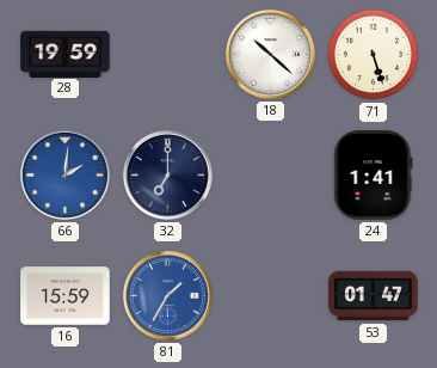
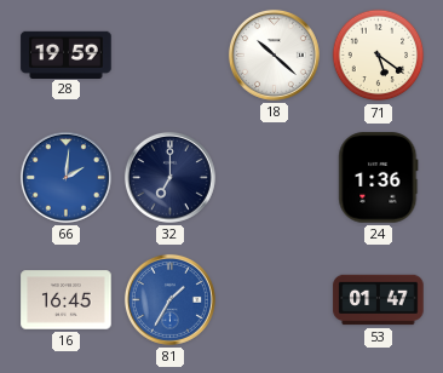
71: 5:27 -> 5:21 (379, 56)
24: 1:41 -> 1:36 (379, 178)
16: 15:59 -> 16:45 (67, 300)
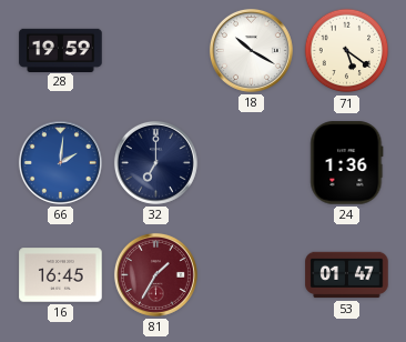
18: 10:22 -> 10:20 (251, 50)
81 dial: blue -> burgundy (155, 274)
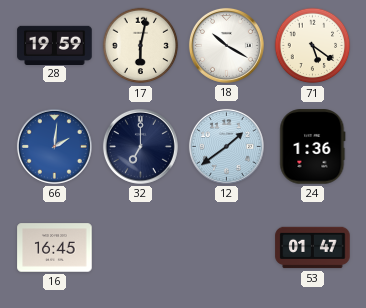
17: none -> 6:02 (141, 46)
12: none -> 1:39 (226, 146)
81: 1:35 -> none (155, 274)
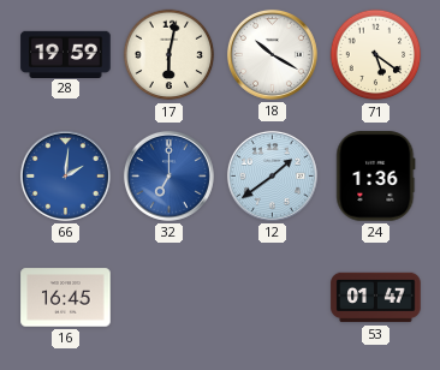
32 dial: navy -> blue (168, 175)
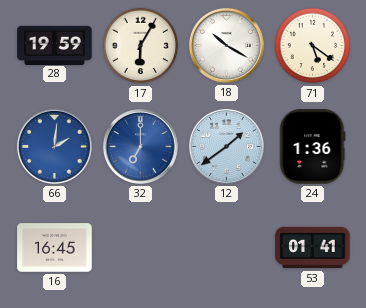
17: 6:02 -> 6:05 (141, 46)
53: 01:47 -> 01:41 (313, 248)
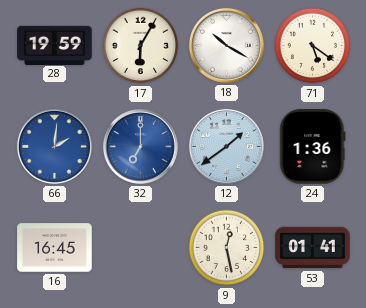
9: none -> 12:28 (227, 248)
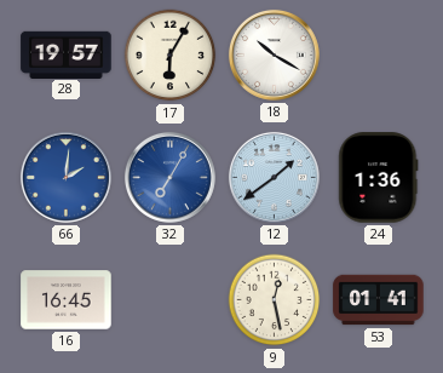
28: 19:59 -> 19:57 (67, 54)
71: 5:21 -> none (313, 46)
32: 7:00 -> 7:05 (169, 177)
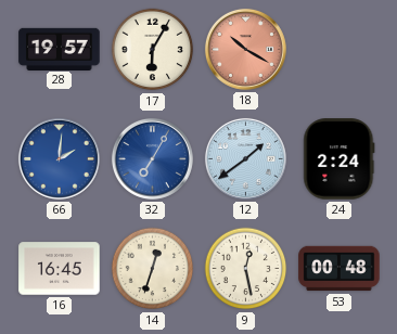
18 dial: white -> salmon (245, 49)
24: 1:36 -> 2:24 (340, 159)
14: none -> 12:33 (153, 269)
53: 01:41 -> 00:48 (340, 269)
